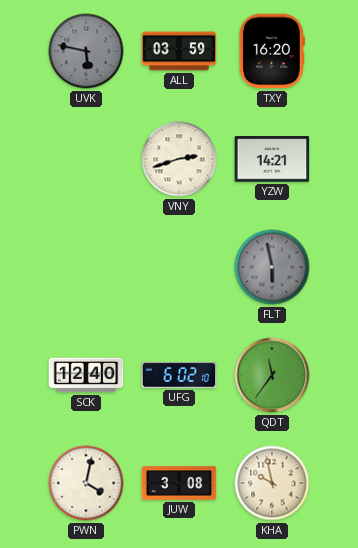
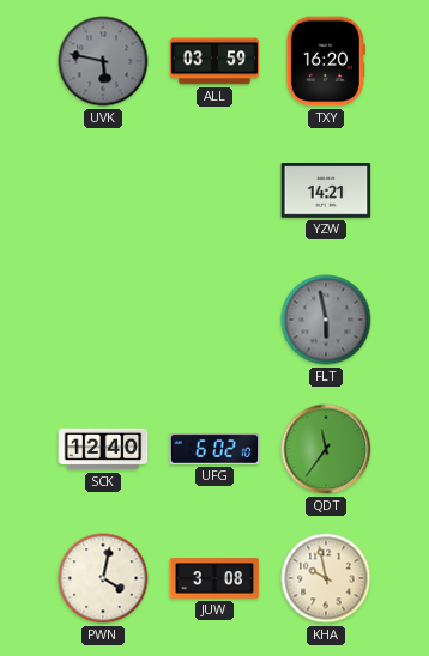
VNY: 2:42 -> none (179, 159)
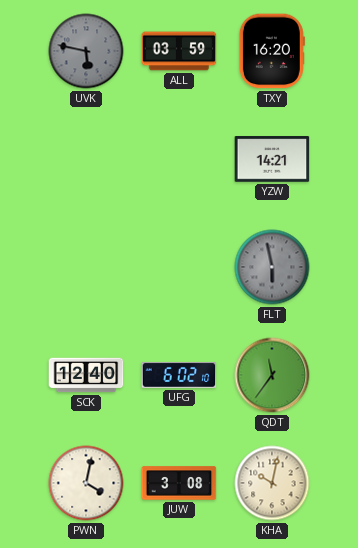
KHA: 9:58 -> 10:02 (272, 483)
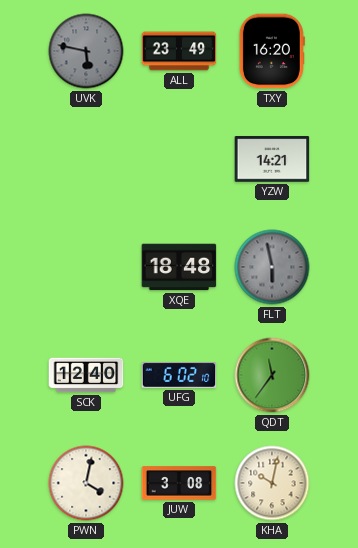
ALL: 03:59 -> 23:49 (179, 51)
XQE: none -> 18:48 (179, 267)
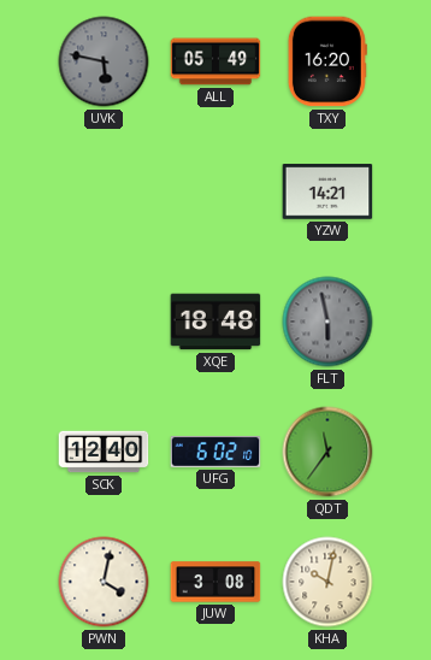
ALL: 23:49 -> 05:49 (215, 61)
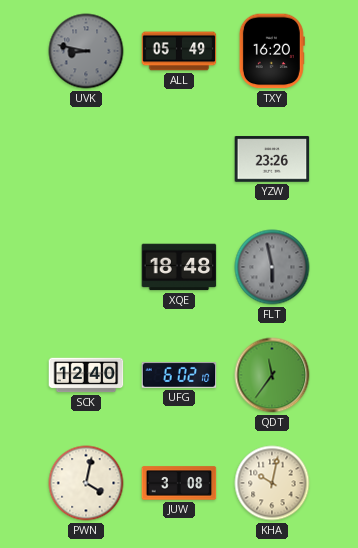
UVK: 5:47 -> 8:47 (86, 51)
YZW: 14:21 -> 23:26 (272, 159)
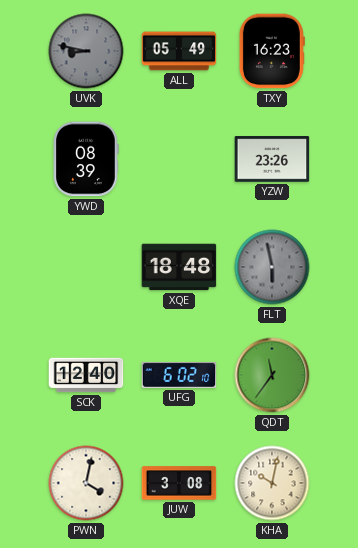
TXY: 16:20 -> 16:23 (272, 51)
YWD: none -> 08:39 (86, 159)
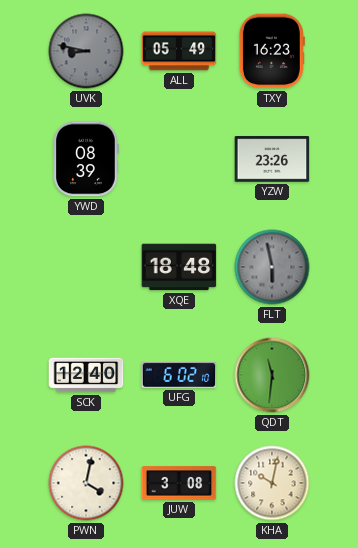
QDT: 11:36 -> 11:31 (272, 375)
